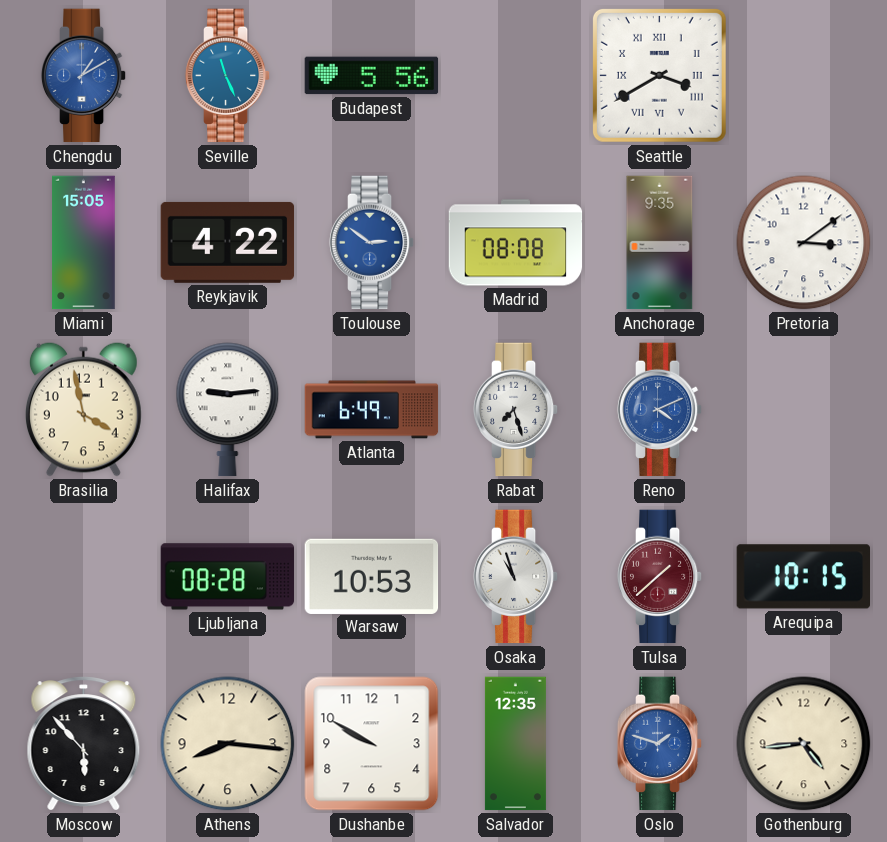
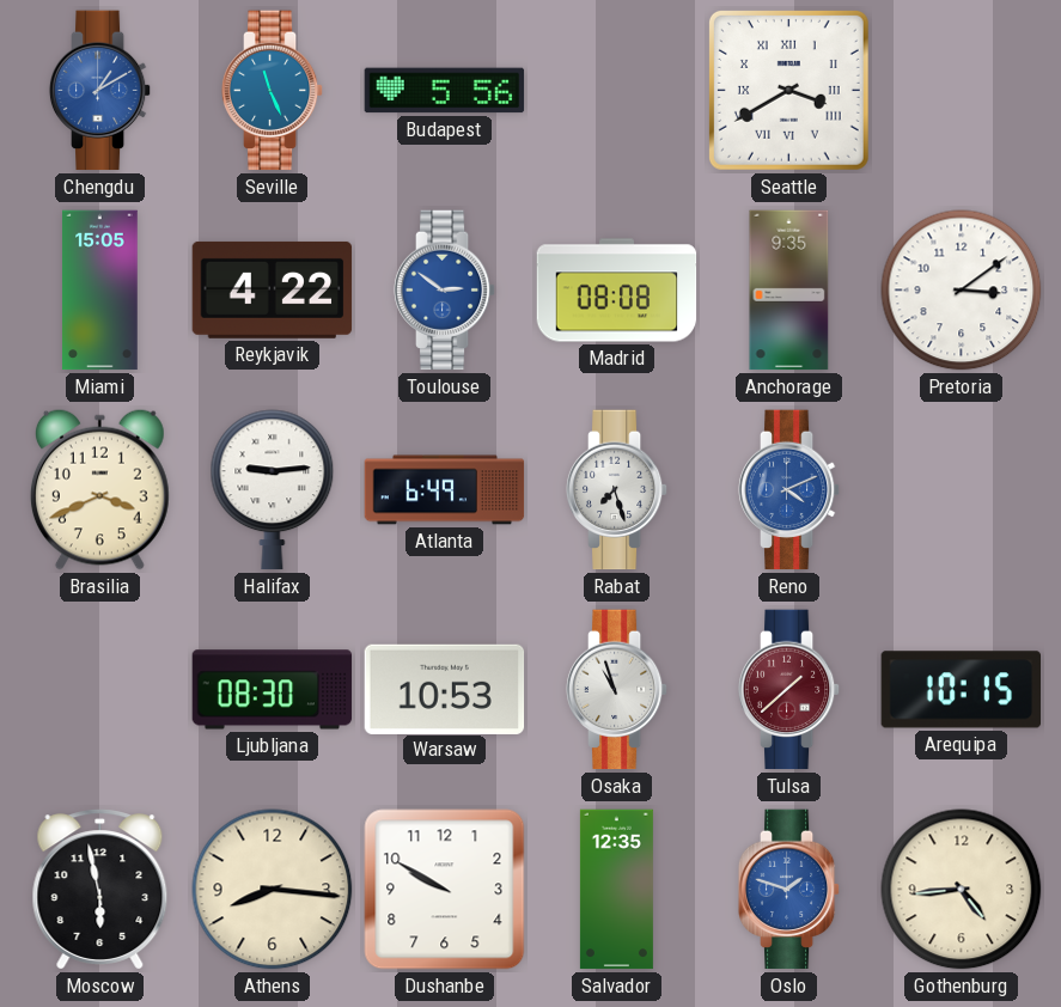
Brasilia: 3:58 -> 3:41 (99, 489)
Ljubljana: 08:28 -> 08:30 (273, 690)
Moscow: 5:53 -> 5:58 (100, 890)
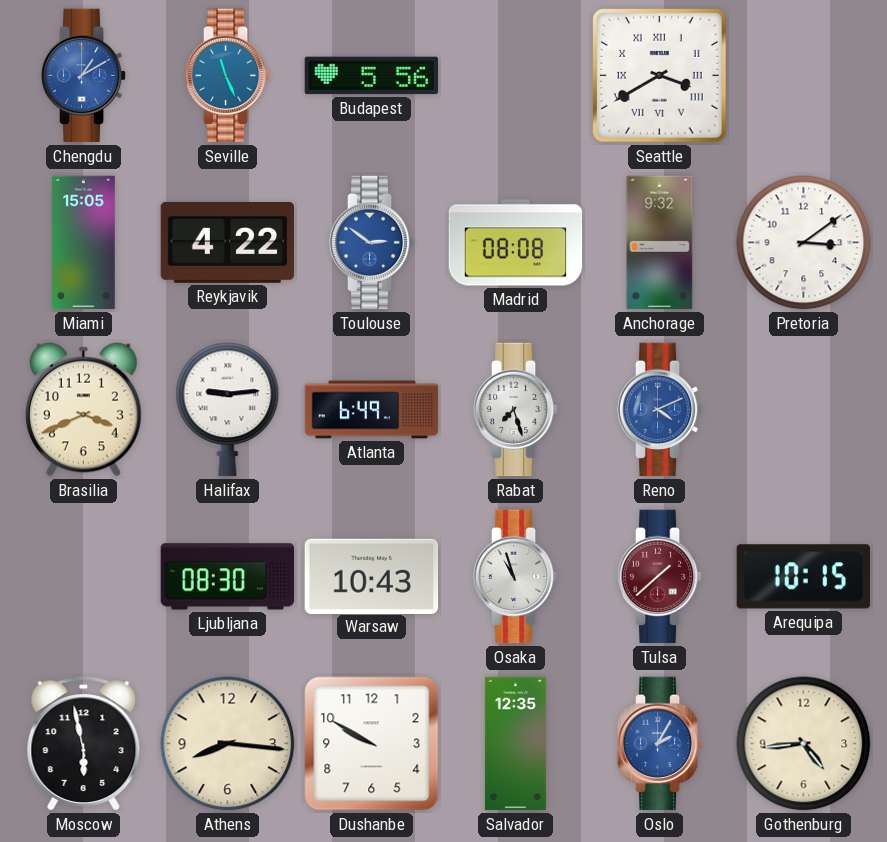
Anchorage: 9:35 -> 9:32 (660, 243)
Warsaw: 10:53 -> 10:43 (372, 576)
Oslo: 1:48 -> 2:05 (660, 744)
